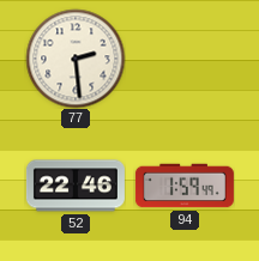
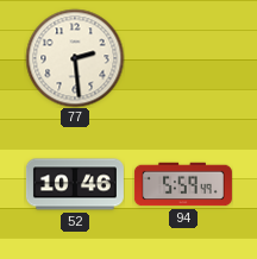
52: 22:46 -> 10:46 (75, 184)
94: 1:59 -> 5:59 (183, 184)
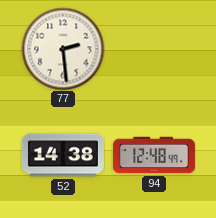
52: 10:46 -> 14:38 (63, 155)
94: 5:59 -> 12:48 (154, 155)
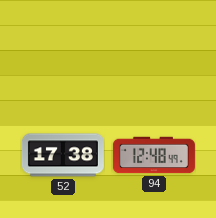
77: 2:29 -> none (63, 49)
52: 14:38 -> 17:38 (63, 155)
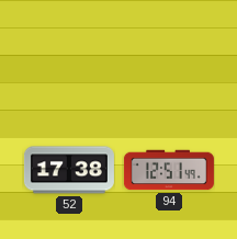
94: 12:48 -> 12:51 (169, 170)
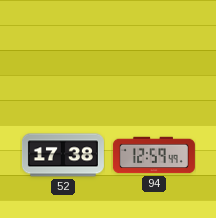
94: 12:51 -> 12:59 (154, 155)
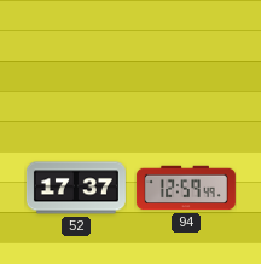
52: 17:38 -> 17:37 (76, 188)
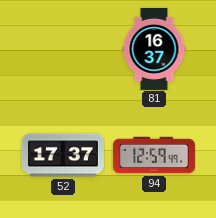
81: none -> 16:37 (154, 49)
